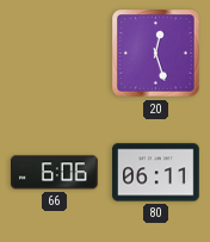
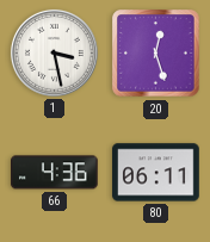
1: none -> 3:28 (54, 52)
66: 6:06 -> 4:36 (55, 173)
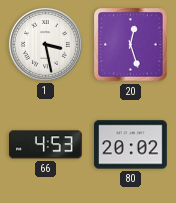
66: 4:36 -> 4:53 (46, 145)
80: 06:11 -> 20:02 (131, 145)
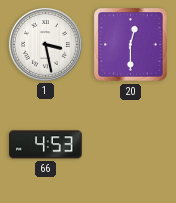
20: 12:27 -> 12:30 (131, 45)
80: 20:02 -> none (131, 145)
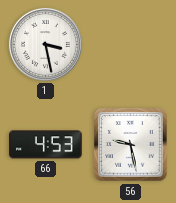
20: 12:30 -> none (131, 45)
56: none -> 9:28 (131, 145)
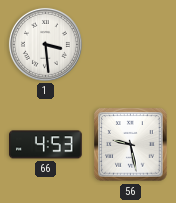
1: 3:28 -> 3:29 (45, 44)
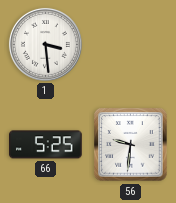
66: 4:53 -> 5:25 (46, 145)
56: 9:28 -> 9:31 (131, 145)
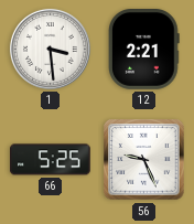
12: none -> 2:21 (144, 50)
56: 9:31 -> 9:26 (144, 160)
